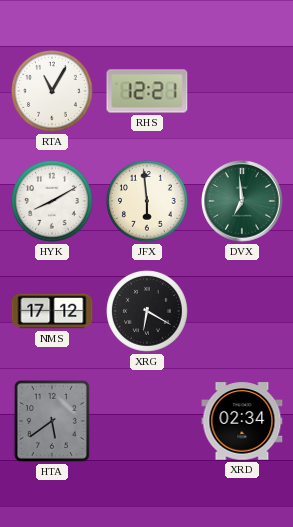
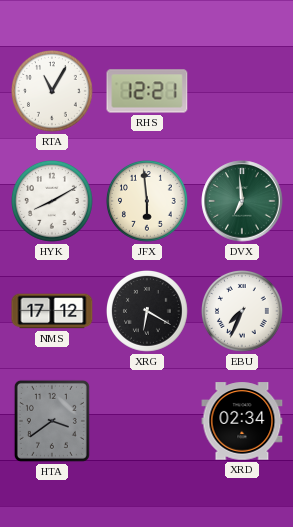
EBU: none -> 7:34 (243, 312)
HTA: 5:39 -> 3:39 (52, 421)
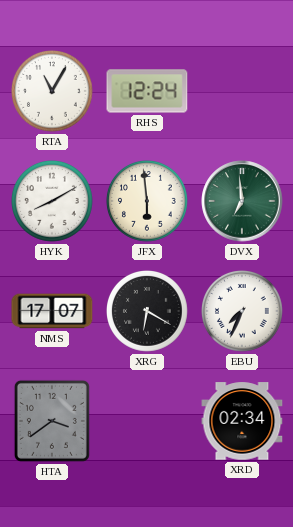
RHS: 12:21 -> 12:24 (147, 91)
NMS: 17:12 -> 17:07 (52, 311)
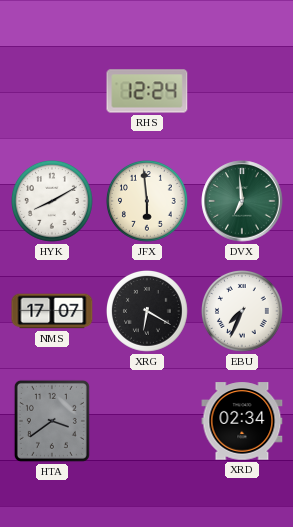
RTA: 11:05 -> none (53, 92)
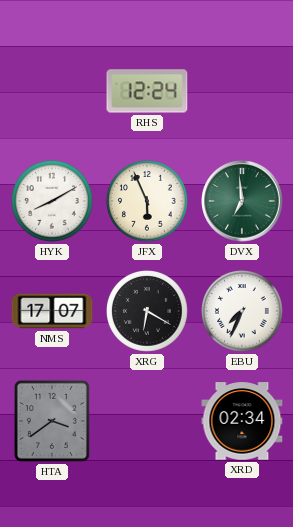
JFX: 5:59 -> 5:56 (148, 202)
